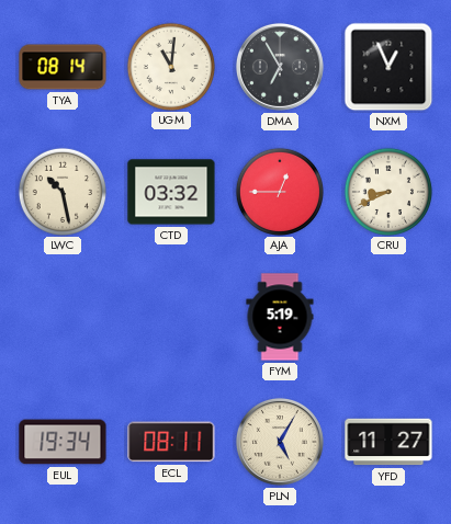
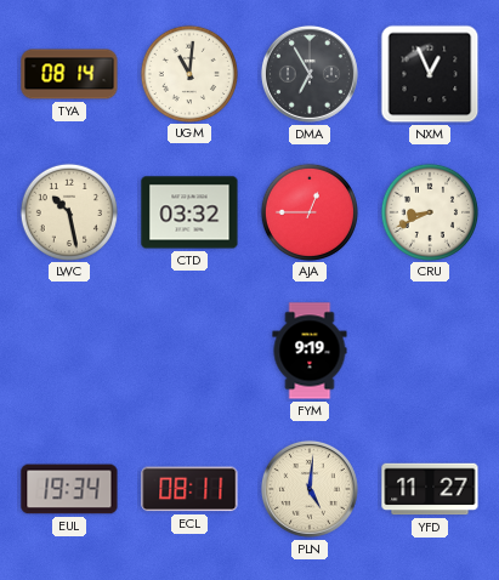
FYM: 5:19 -> 9:19 (310, 351)
PLN: 5:05 -> 5:01 (310, 489)
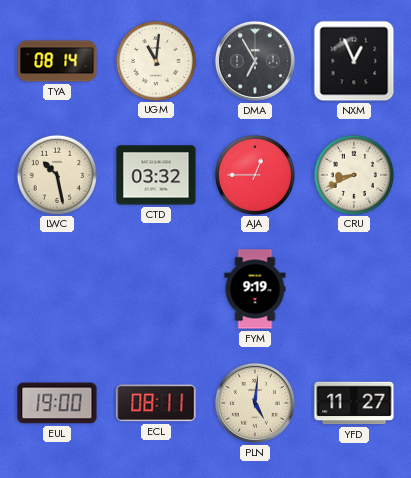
EUL: 19:34 -> 19:00 (57, 403)
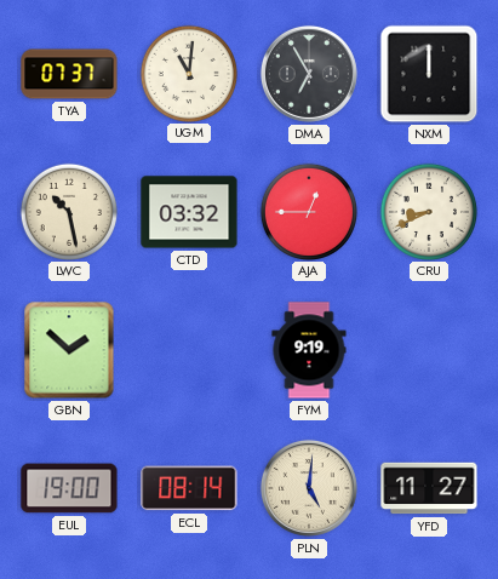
TYA: 08:14 -> 07:37 (69, 74)
NXM: 12:56 -> 12:00 (429, 74)
GBN: none -> 1:52 (69, 350)
ECL: 08:11 -> 08:14 (189, 488)
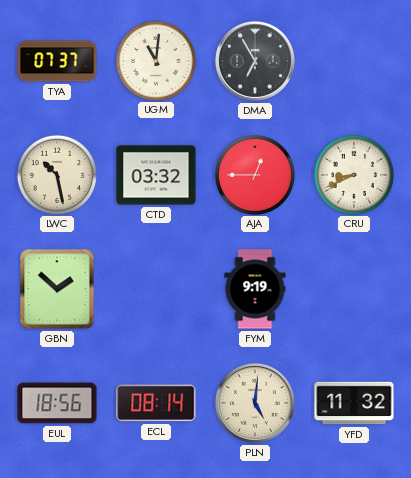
NXM: 12:00 -> none (429, 74)
EUL: 19:00 -> 18:56 (57, 403)
YFD: 11:27 -> 11:32 (354, 403)
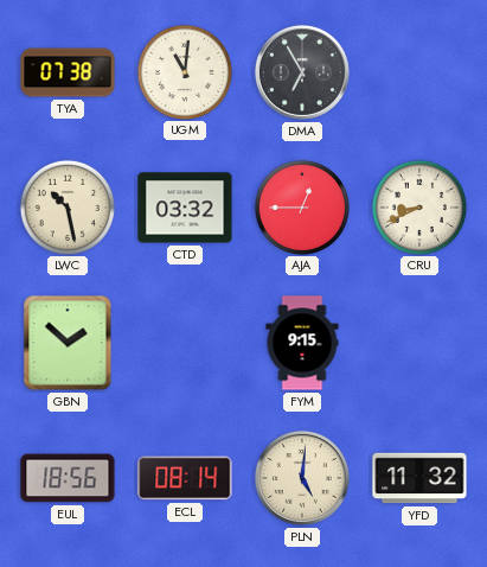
TYA: 07:37 -> 07:38 (68, 72)
FYM: 9:19 -> 9:15 (302, 343)
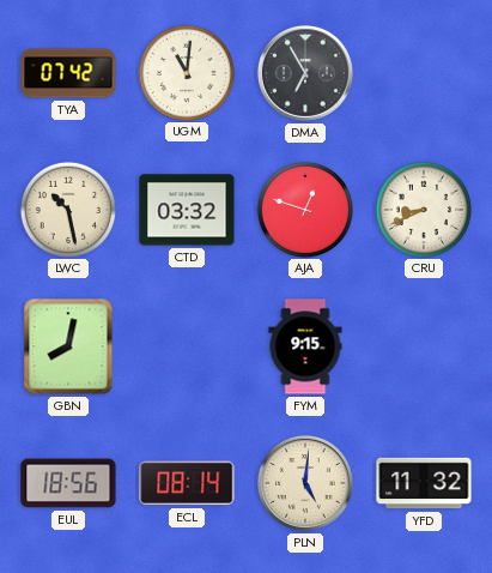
TYA: 07:38 -> 07:42 (68, 73)
AJA: 12:45 -> 12:48 (304, 209)
GBN: 1:52 -> 8:02 (68, 346)
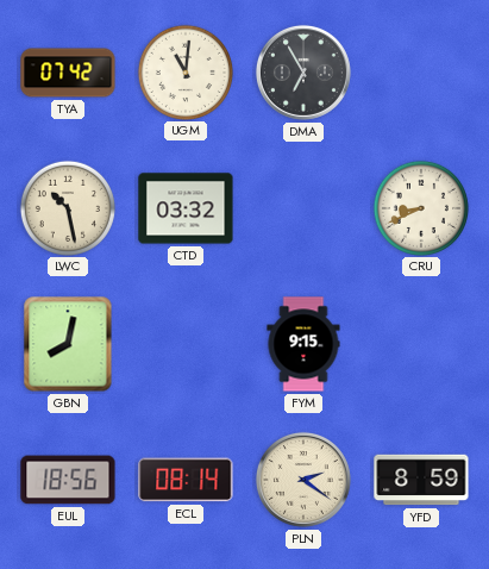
AJA: 12:48 -> none (304, 209)
PLN: 5:01 -> 2:21 (303, 480)
YFD: 11:32 -> 8:59 (421, 480)
